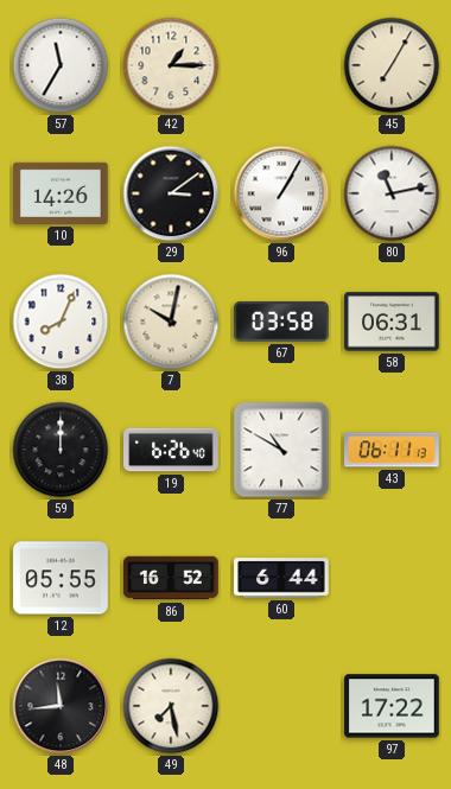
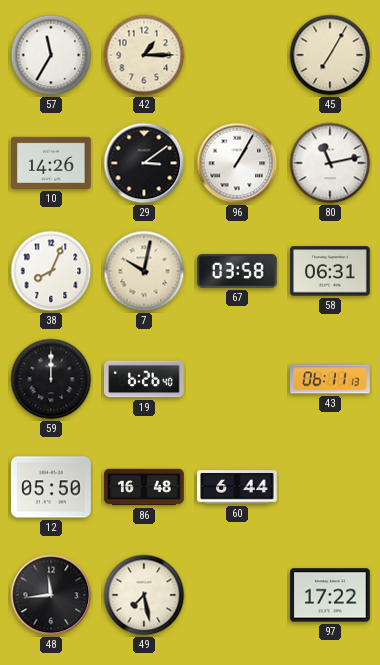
77: 10:50 -> none (281, 450)
12: 05:55 -> 05:50 (51, 487)
86: 16:52 -> 16:48 (144, 487)
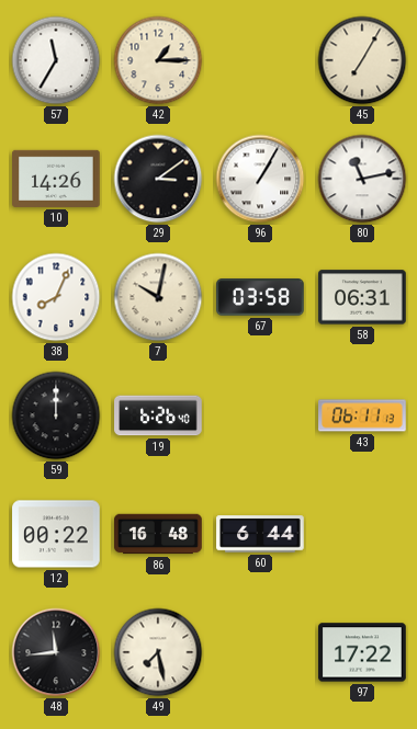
12: 05:50 -> 00:22 (56, 534)
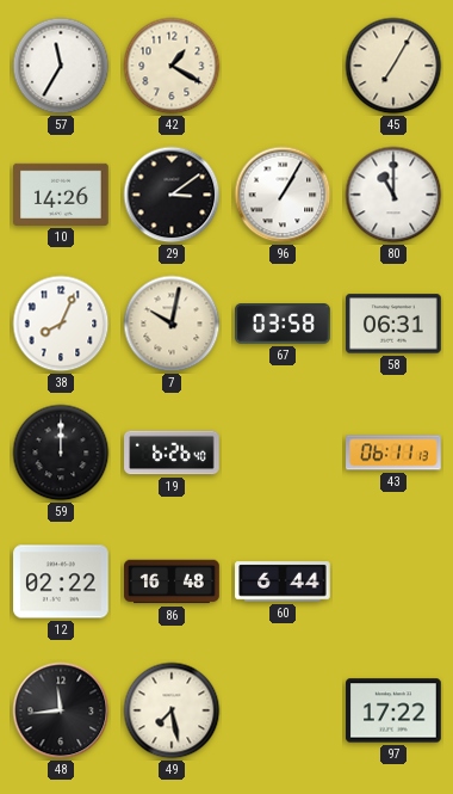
42: 1:15 -> 1:20 (172, 66)
80: 11:13 -> 11:00 (393, 195)
12: 00:22 -> 02:22 (61, 581)
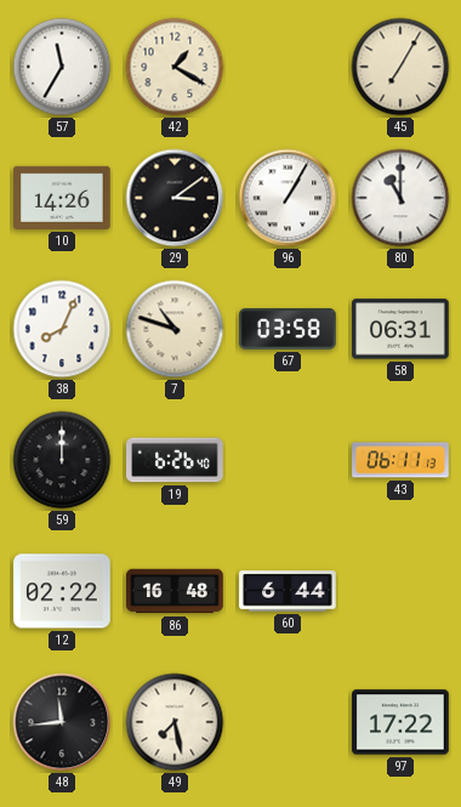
7: 10:02 -> 10:48 (175, 329)
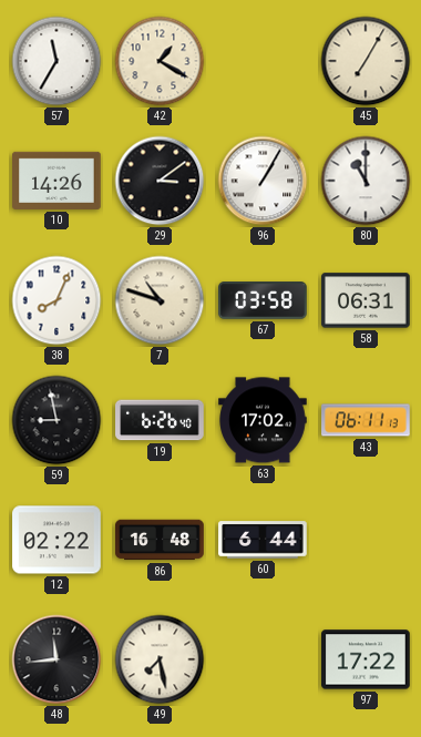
59: 12:00 -> 8:58 (57, 420)
63: none -> 17:02 (263, 420)
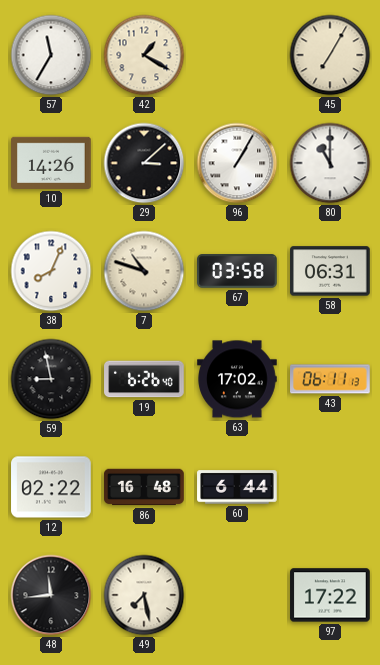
29: 3:09 -> 3:08 (144, 163)
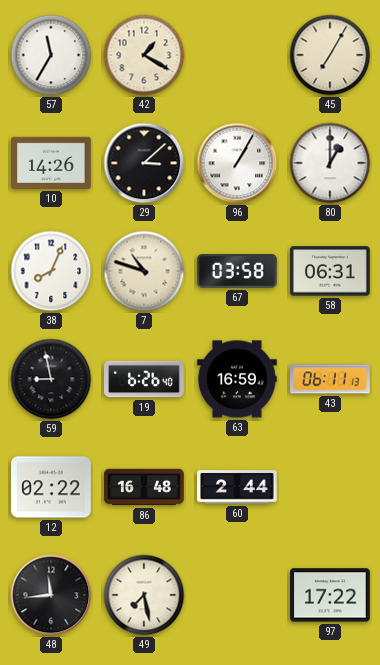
80: 11:00 -> 1:00 (330, 163)
63: 17:02 -> 16:59 (237, 379)
60: 6:44 -> 2:44 (237, 487)
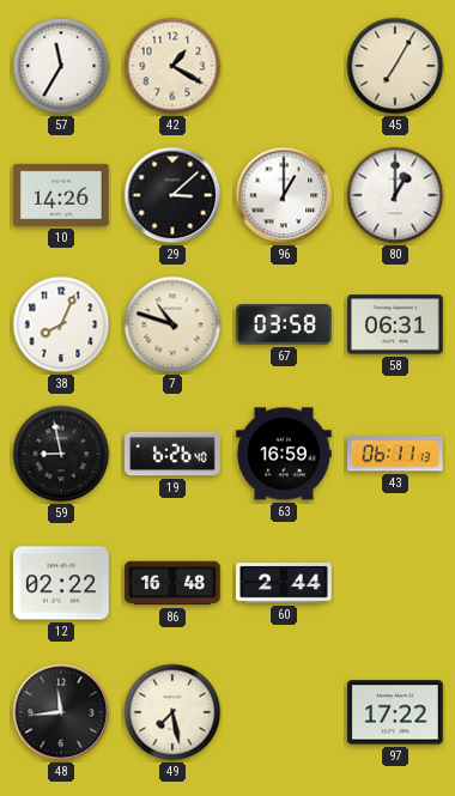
96: 1:05 -> 1:00 (284, 195)
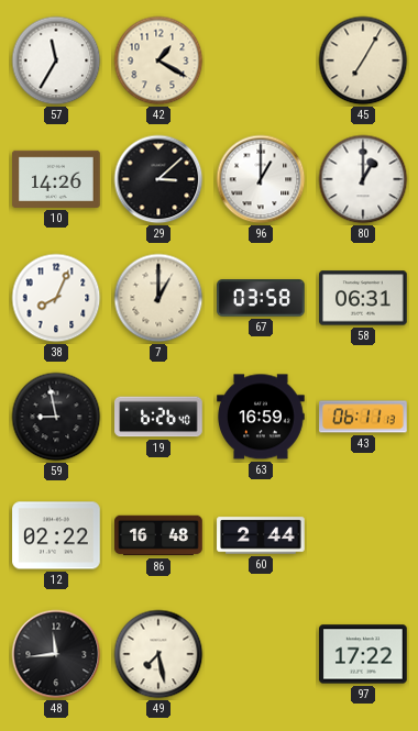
7: 10:48 -> 1:00 (158, 298)
